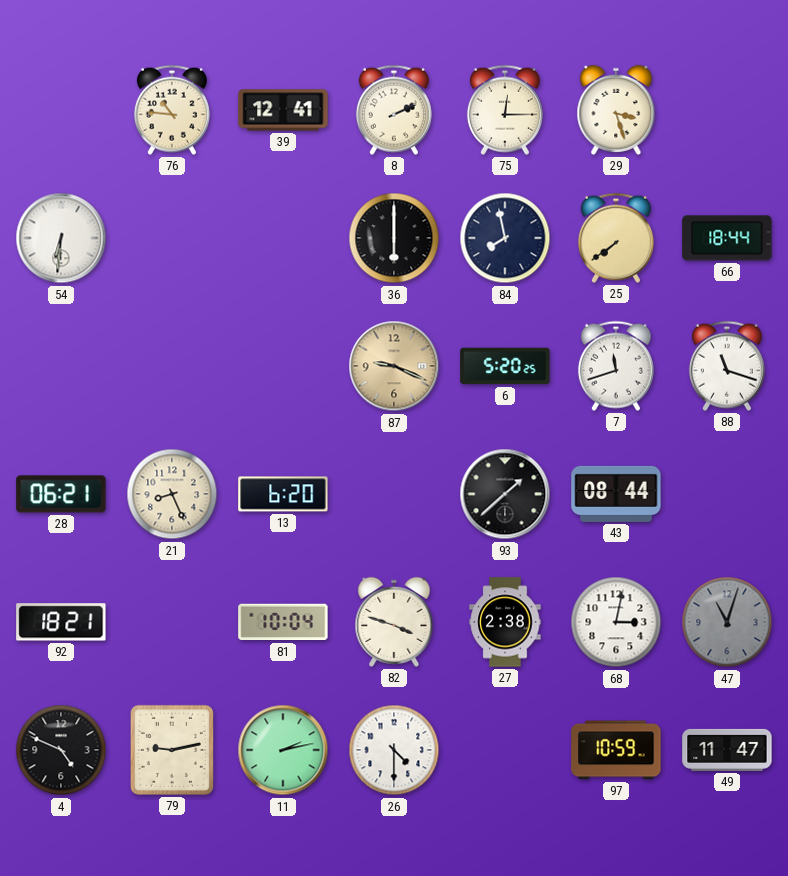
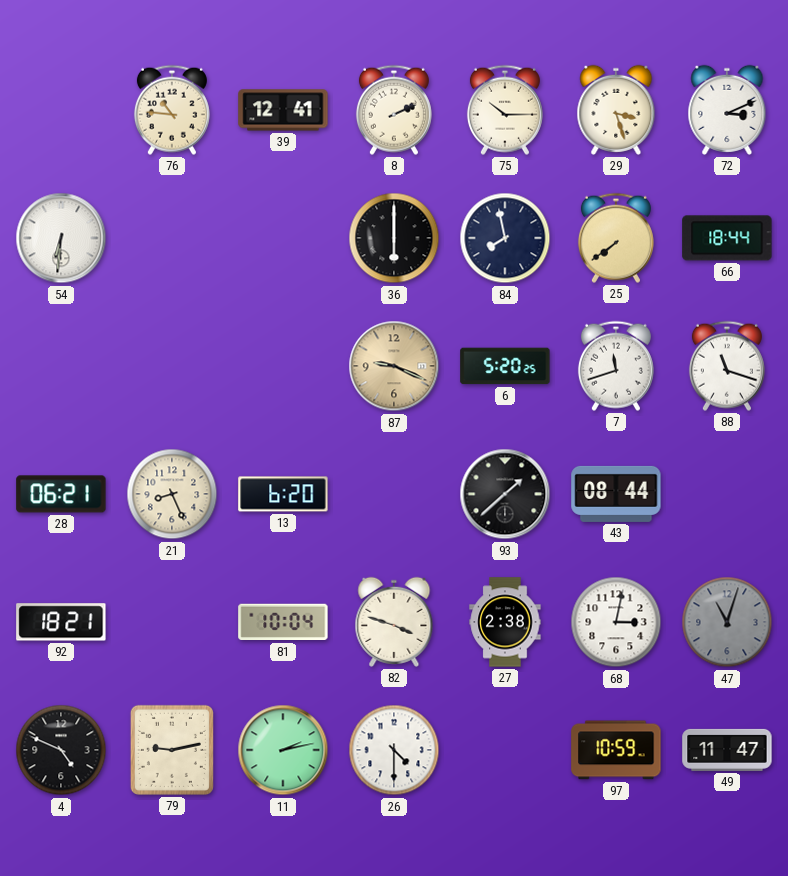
75: 12:15 -> 10:15 (505, 110)
72: none -> 3:11 (727, 110)
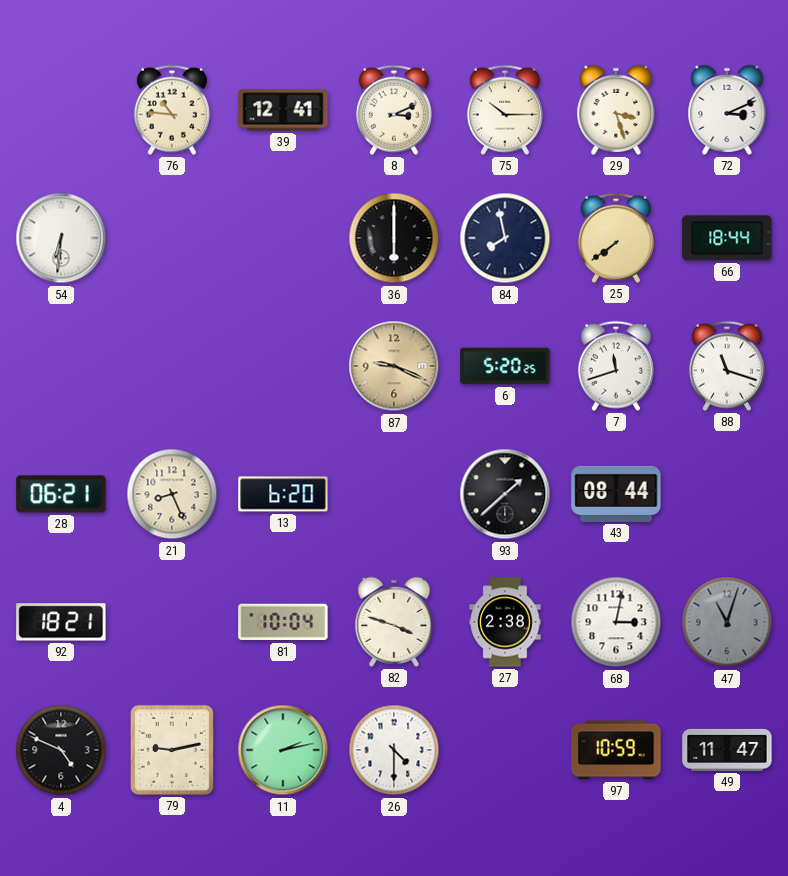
8: 2:11 -> 3:11 (394, 110)
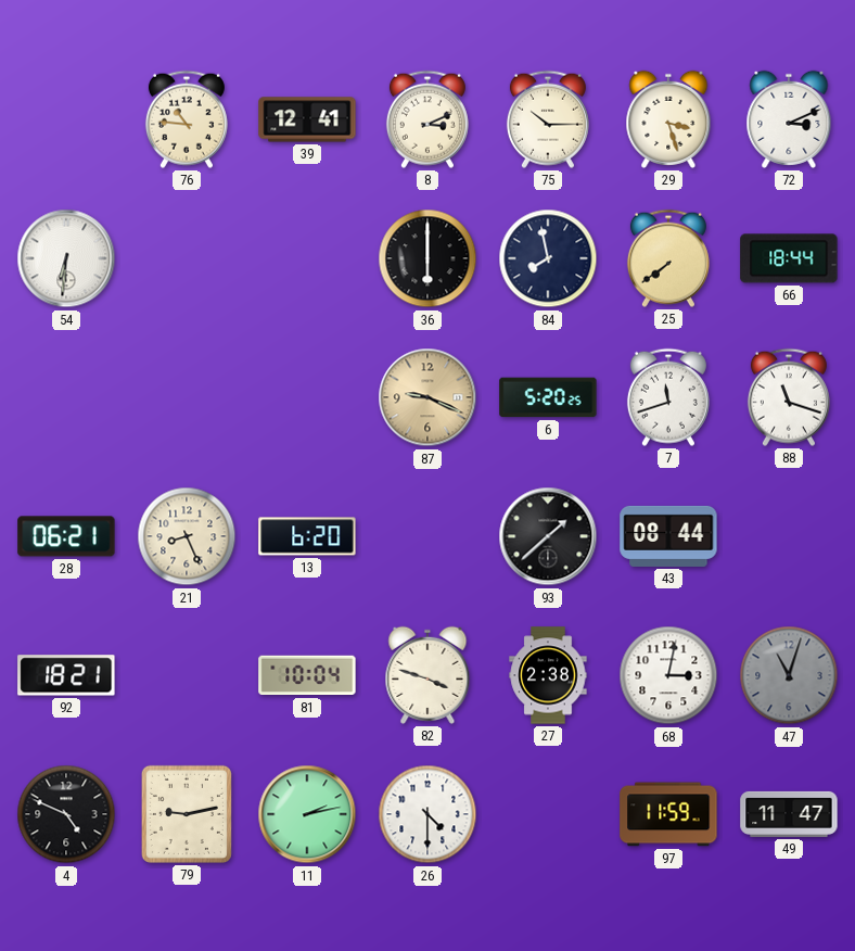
97: 10:59 -> 11:59 (668, 814)
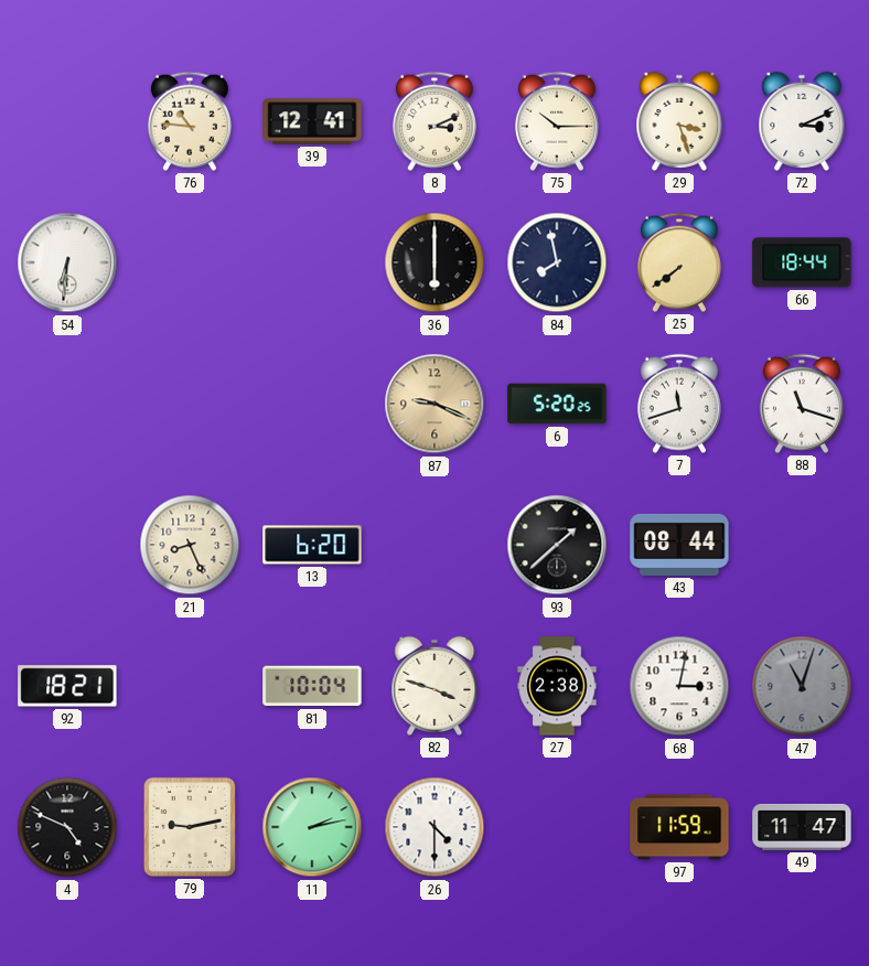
28: 06:21 -> none (66, 536)
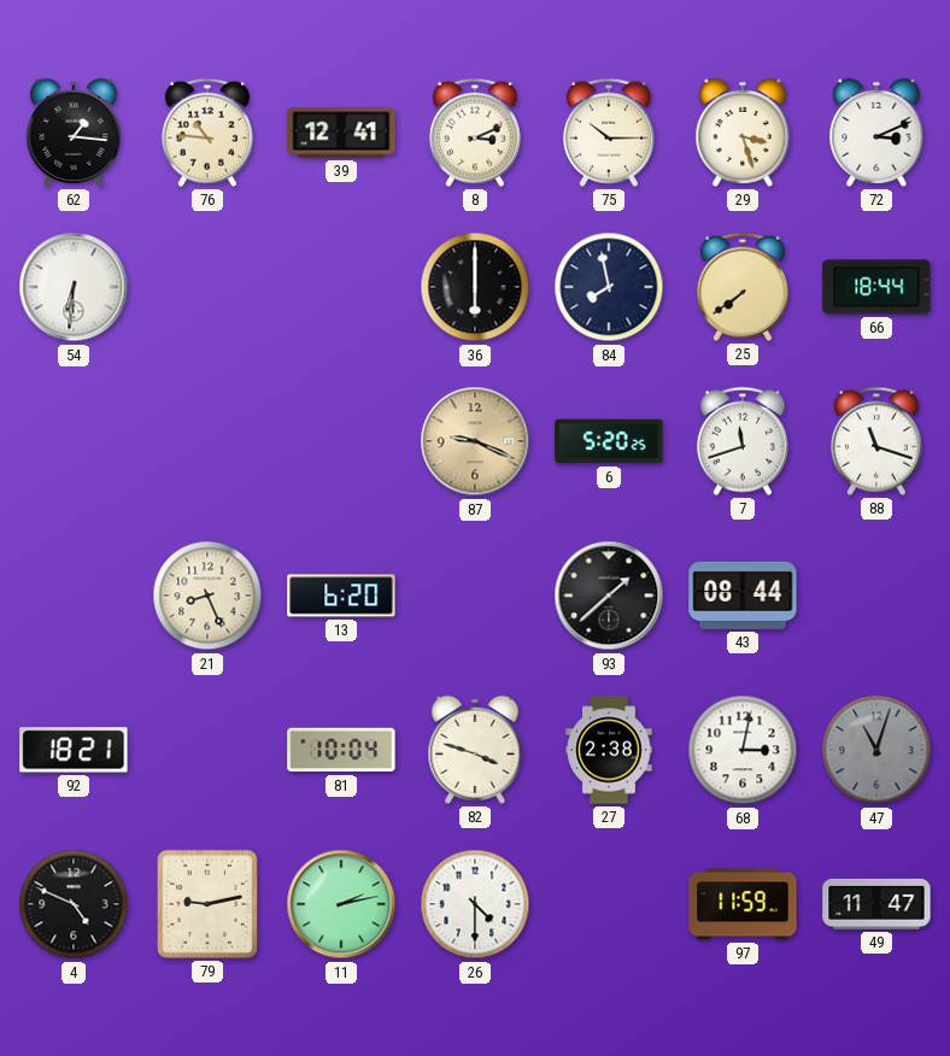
62: none -> 1:16 (74, 133)
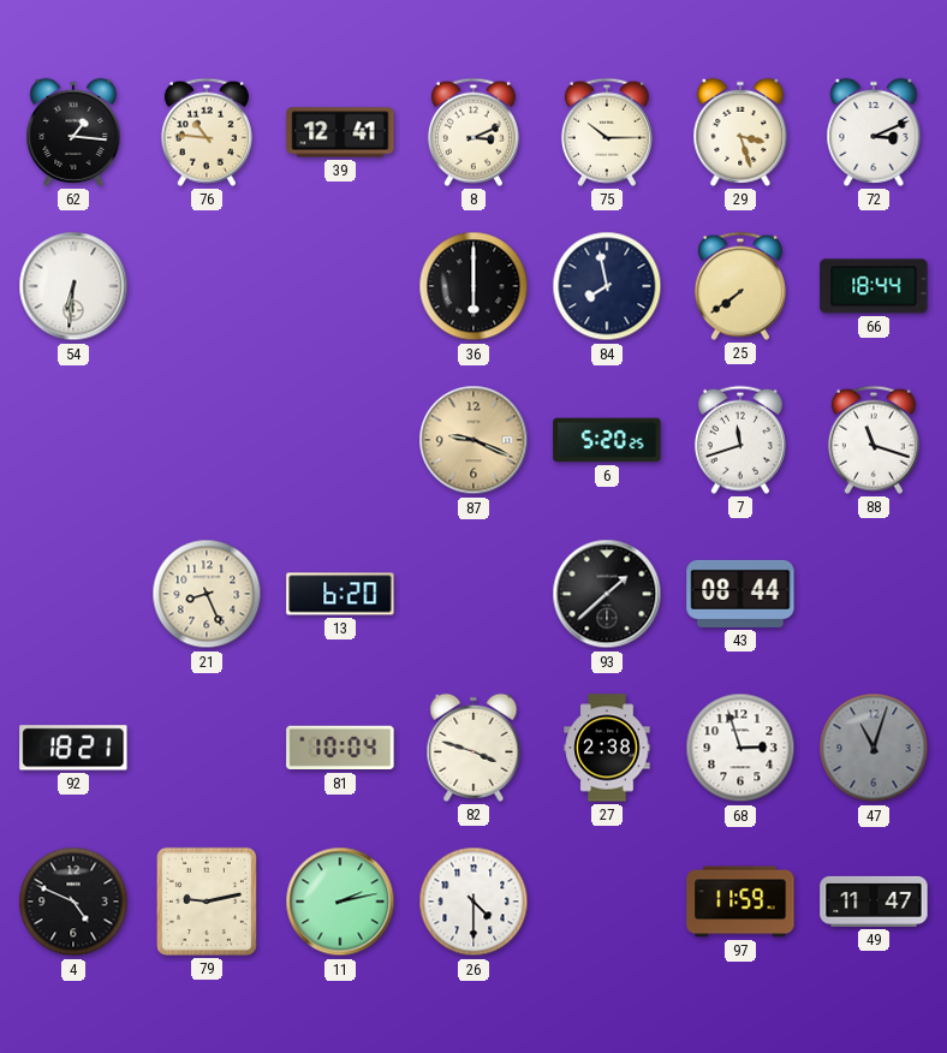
68: 3:02 -> 2:57 (740, 748)
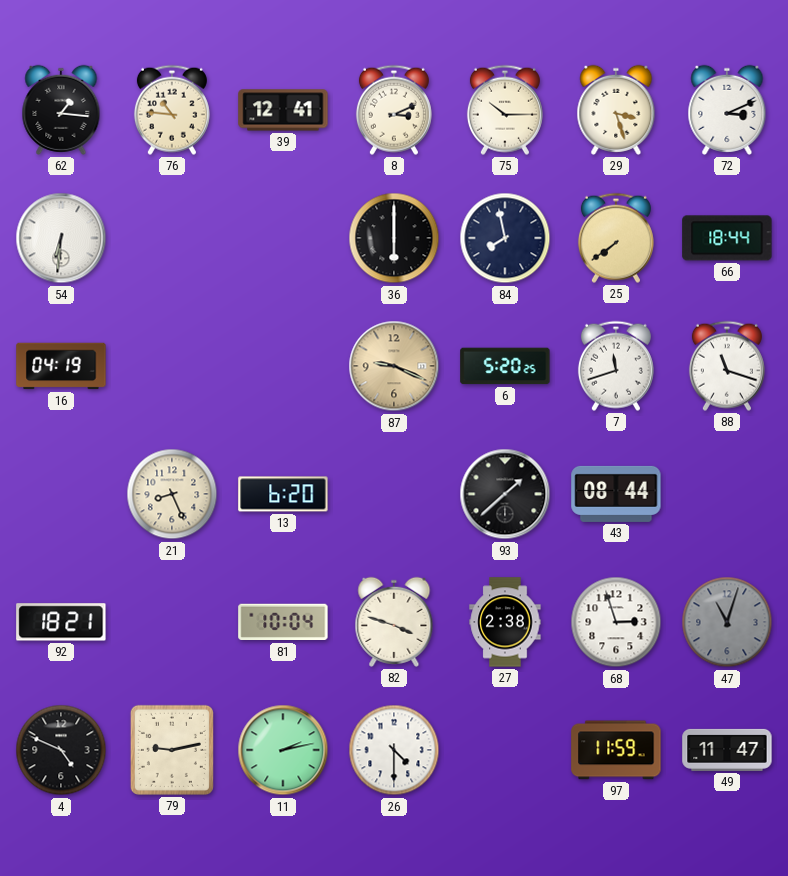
16: none -> 04:19 (61, 366)
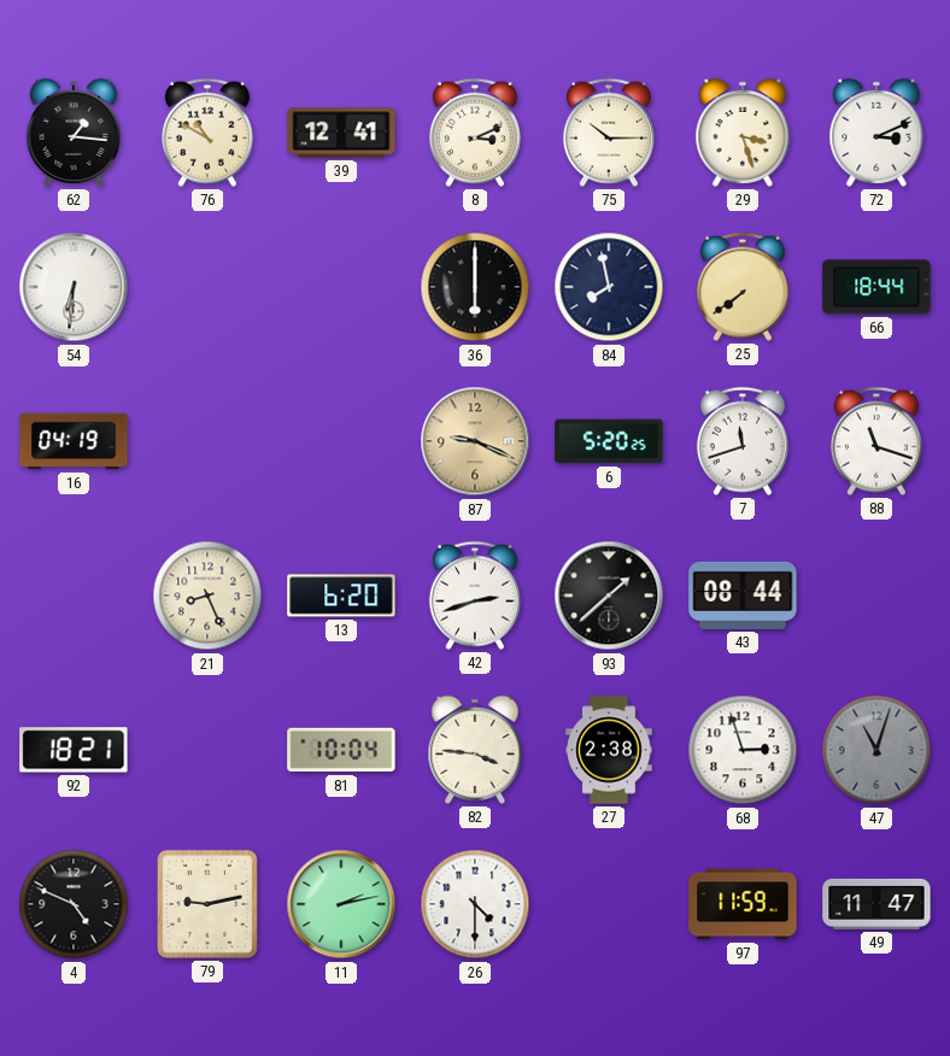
76: 10:46 -> 10:50 (207, 133)
42: none -> 2:42 (475, 596)
82: 3:48 -> 3:46 (475, 750)
